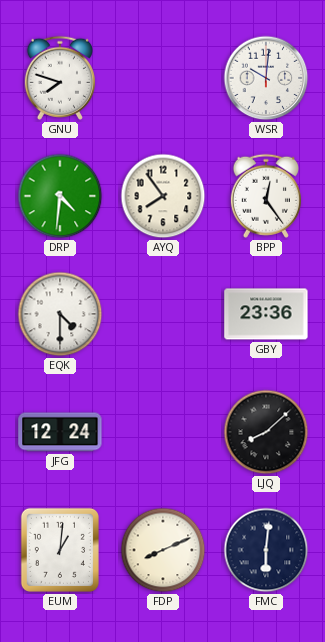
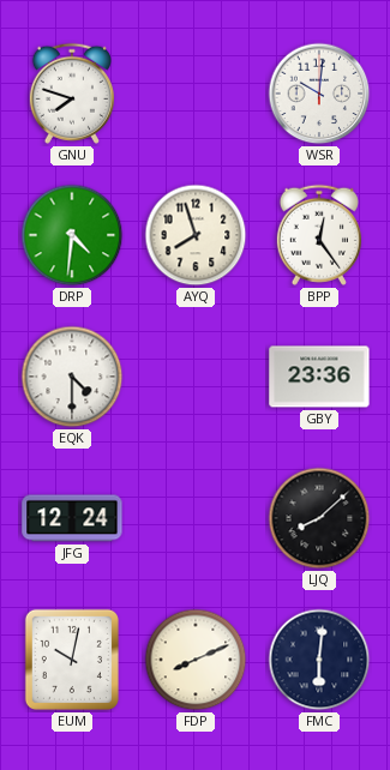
AYQ: 7:54 -> 7:57 (196, 235)
EUM: 1:01 -> 10:02 (72, 660)
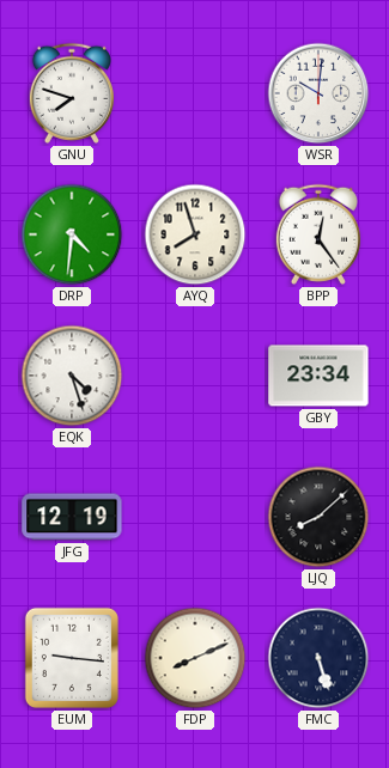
EQK: 4:30 -> 4:27 (72, 376)
GBY: 23:36 -> 23:34 (318, 376)
JFG: 12:24 -> 12:19 (72, 517)
EUM: 10:02 -> 9:16 (72, 658)
FMC: 6:01 -> 5:27 (318, 658)
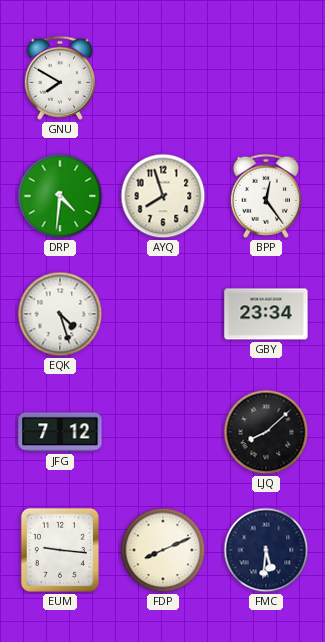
GNU: 7:48 -> 7:50 (60, 78)
WSR: 10:01 -> none (318, 93)
JFG: 12:19 -> 7:12 (60, 432)
FMC: 5:27 -> 5:31 (266, 550)
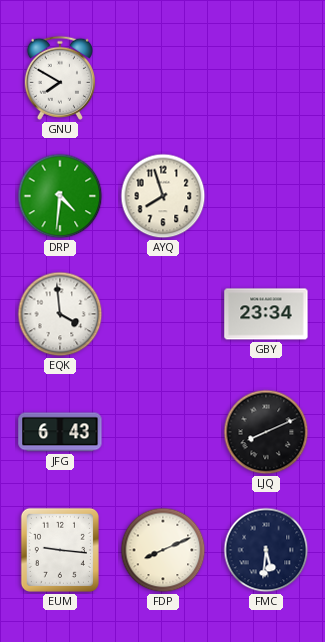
BPP: 12:24 -> none (266, 196)
EQK: 4:27 -> 3:59 (60, 314)
JFG: 7:12 -> 6:43 (60, 432)
LJQ: 8:08 -> 8:11 (266, 432)
